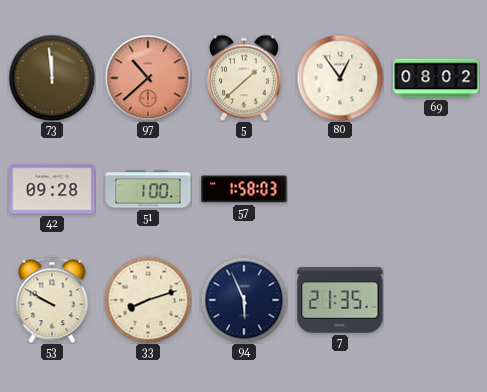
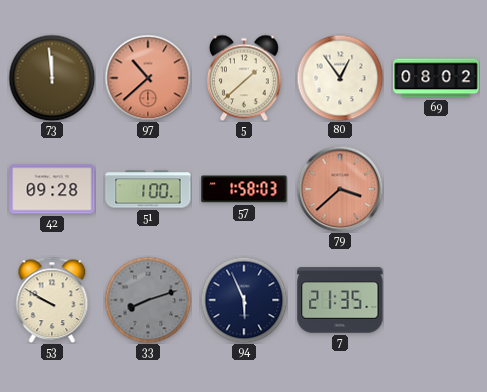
79: none -> 3:38 (340, 189)
33 dial: cream -> grey (148, 300)
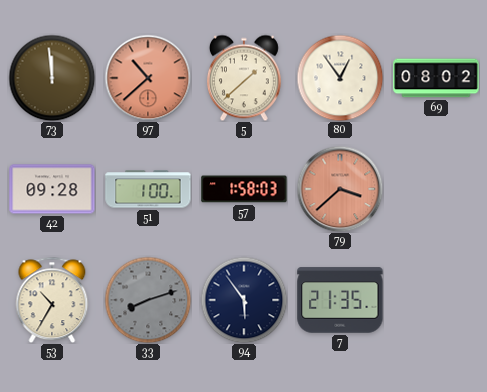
53: 9:50 -> 10:35 (52, 300)
94: 5:56 -> 5:54 (244, 300)
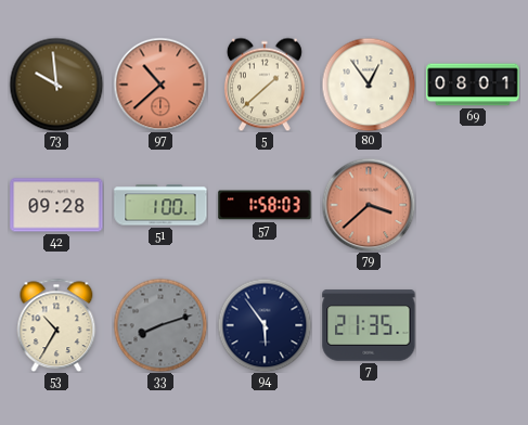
73: 11:59 -> 9:59 (56, 85)
69: 08:02 -> 08:01 (473, 85)
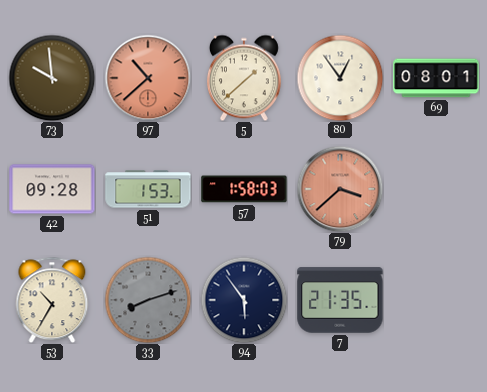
51: 1:00 -> 1:53 (148, 189)
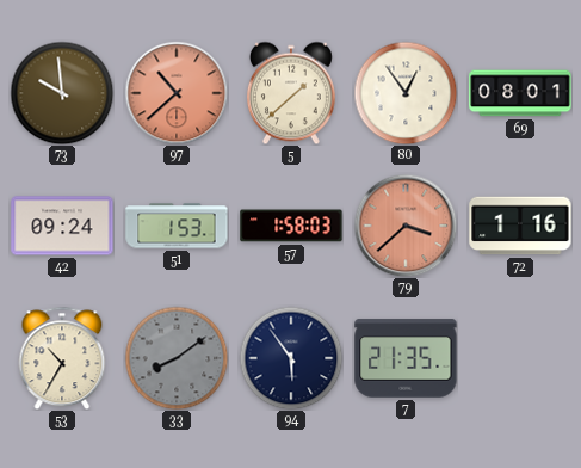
42: 09:28 -> 09:24 (62, 226)
72: none -> 1:16 (520, 226)
33: 8:12 -> 8:09 (177, 358)
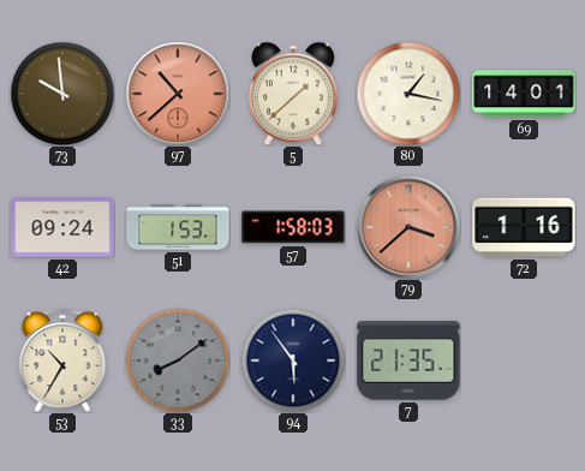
80: 12:54 -> 1:17 (408, 94)
69: 08:01 -> 14:01 (524, 94)
